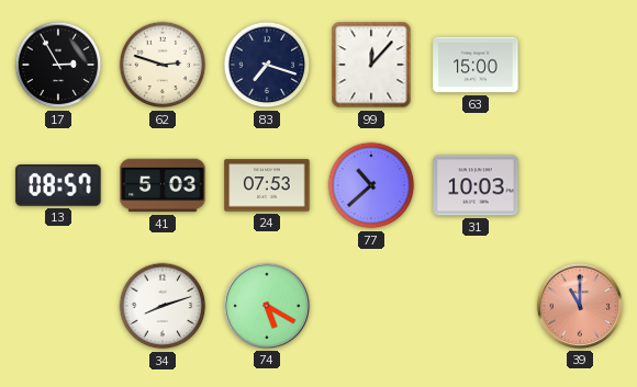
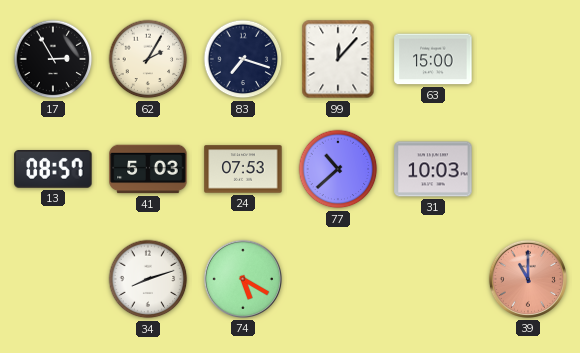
62: 2:48 -> 2:05 (148, 59)
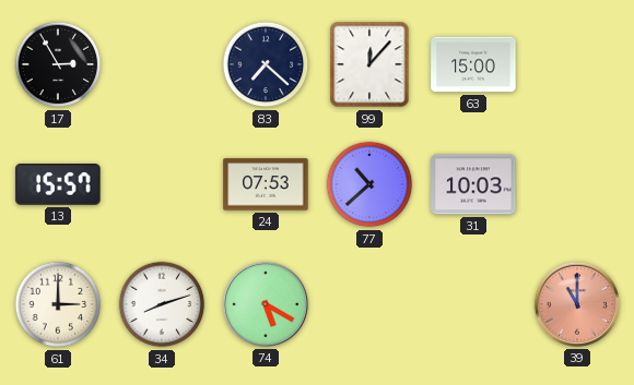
62: 2:05 -> none (148, 59)
83: 7:18 -> 7:22 (266, 64)
13: 08:57 -> 15:57 (58, 185)
41: 5:03 -> none (148, 169)
61: none -> 3:00 (58, 304)
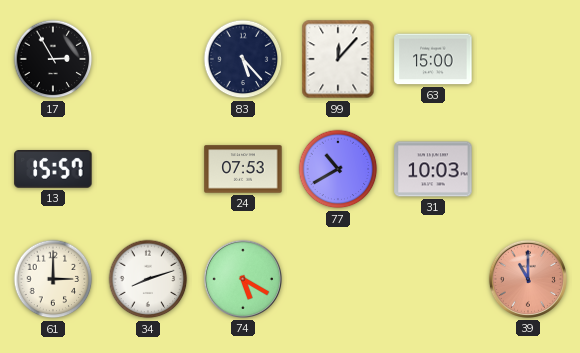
83: 7:22 -> 5:23 (243, 59)
77: 10:38 -> 10:40 (338, 169)
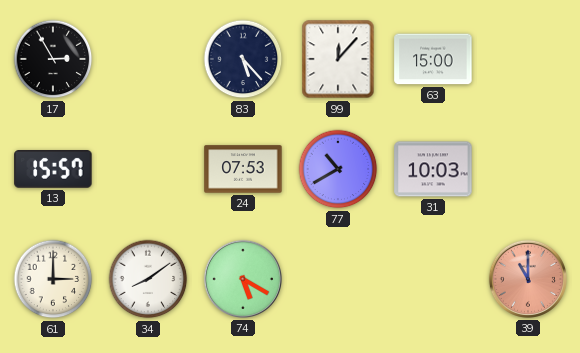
34: 8:12 -> 8:09 (148, 279)
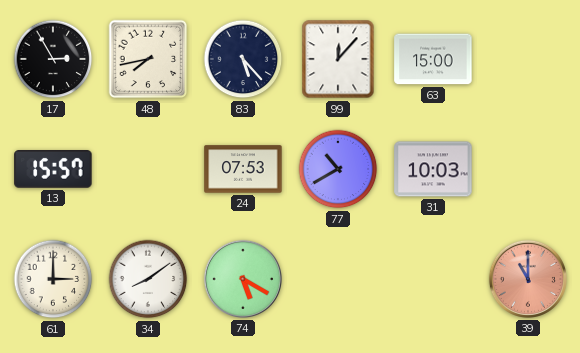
48: none -> 7:43 (148, 59)
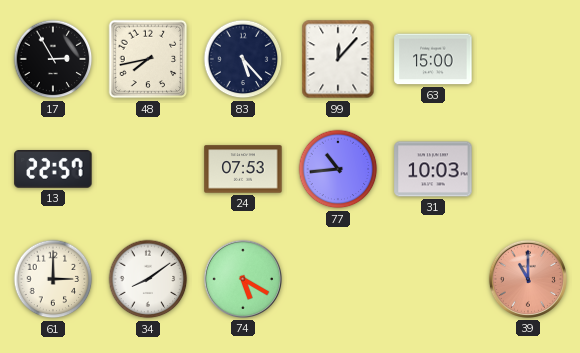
13: 15:57 -> 22:57 (53, 170)
77: 10:40 -> 10:44 (338, 169)
